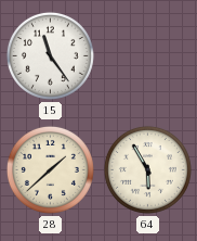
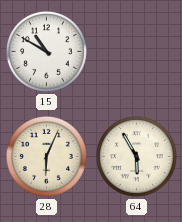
15: 11:24 -> 10:50 (46, 51)
28: 1:38 -> 6:04 (46, 156)
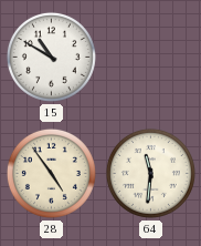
28: 6:04 -> 4:54 (51, 173)
64: 5:55 -> 11:31 (150, 173)
